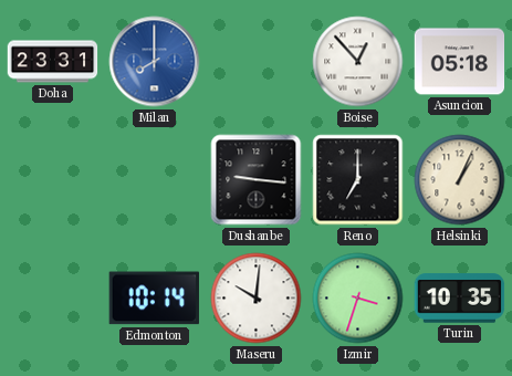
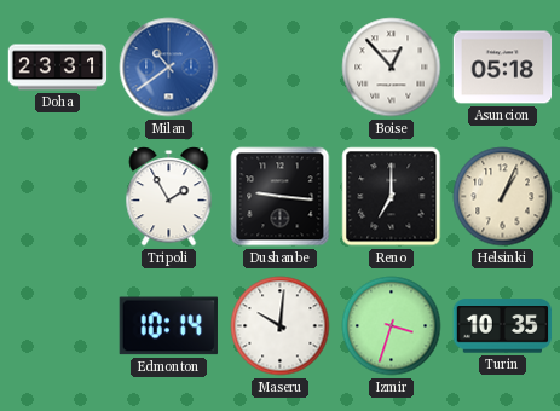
Milan: 8:00 -> 10:39 (169, 68)
Tripoli: none -> 1:55 (169, 197)
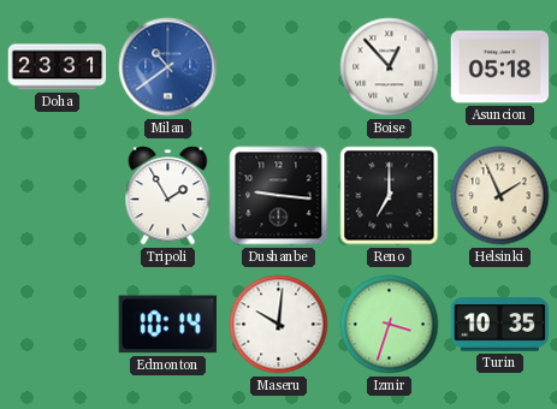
Helsinki: 1:04 -> 1:56 (500, 196)
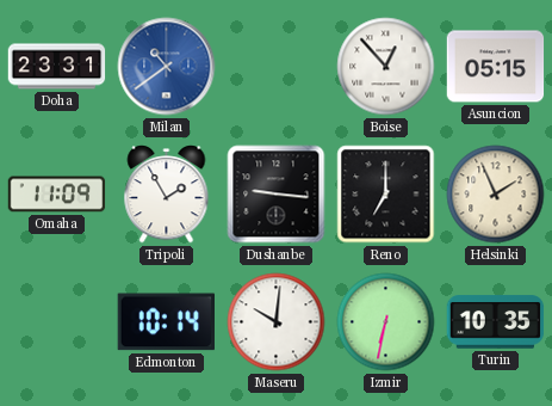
Asuncion: 05:18 -> 05:15 (496, 67)
Omaha: none -> 11:09 (57, 195)
Izmir: 3:33 -> 6:32 (386, 322)
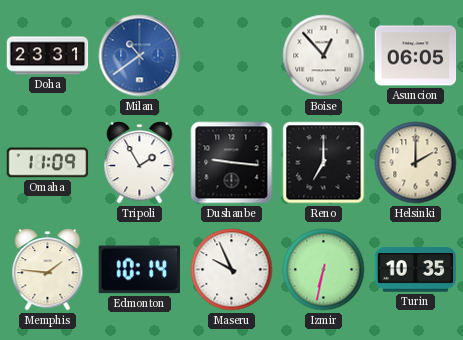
Asuncion: 05:15 -> 06:05 (416, 56)
Helsinki: 1:56 -> 2:00 (416, 163)
Memphis: none -> 1:46 (48, 270)
Maseru: 10:01 -> 9:56 (232, 270)
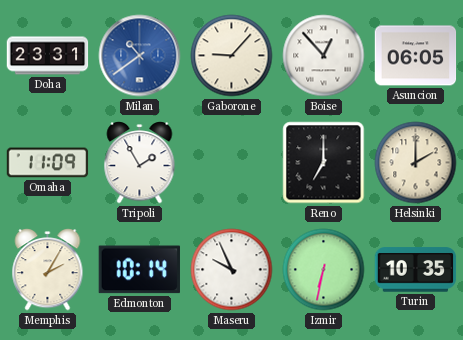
Gaborone: none -> 9:07 (232, 56)
Dushanbe: 9:16 -> none (232, 163)
Memphis: 1:46 -> 2:05 (48, 270)
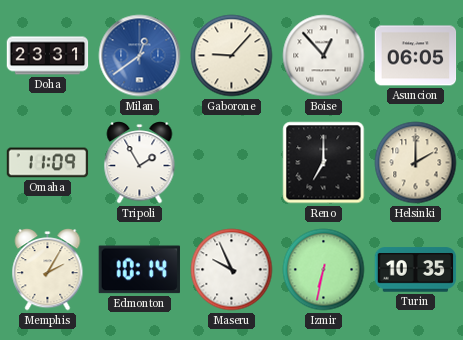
Milan: 10:39 -> 12:39 (140, 56)
